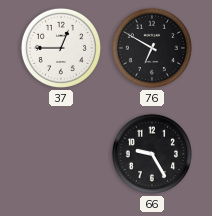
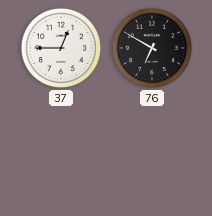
66: 9:25 -> none (152, 154)
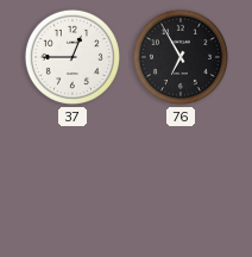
76: 6:50 -> 6:55 (181, 57)
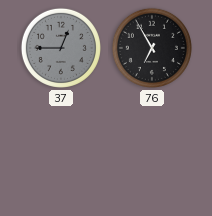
37 dial: white -> grey (61, 48)
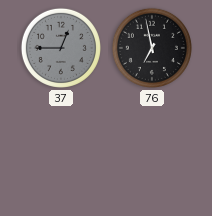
76: 6:55 -> 6:58 (152, 48)
